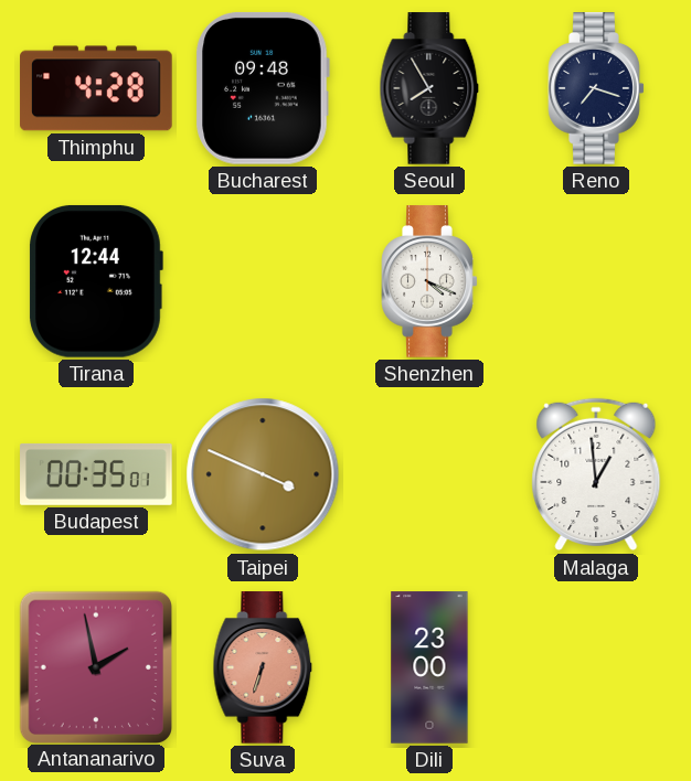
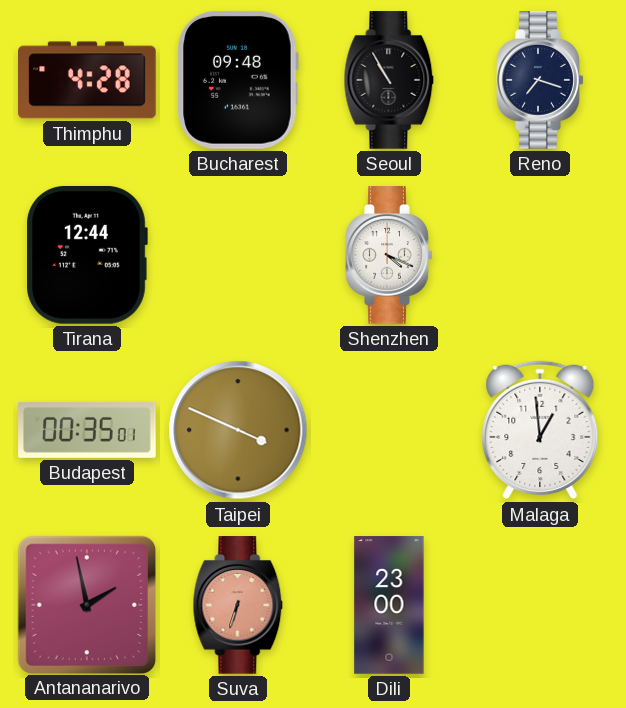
Seoul: 7:55 -> 10:55 (389, 80)
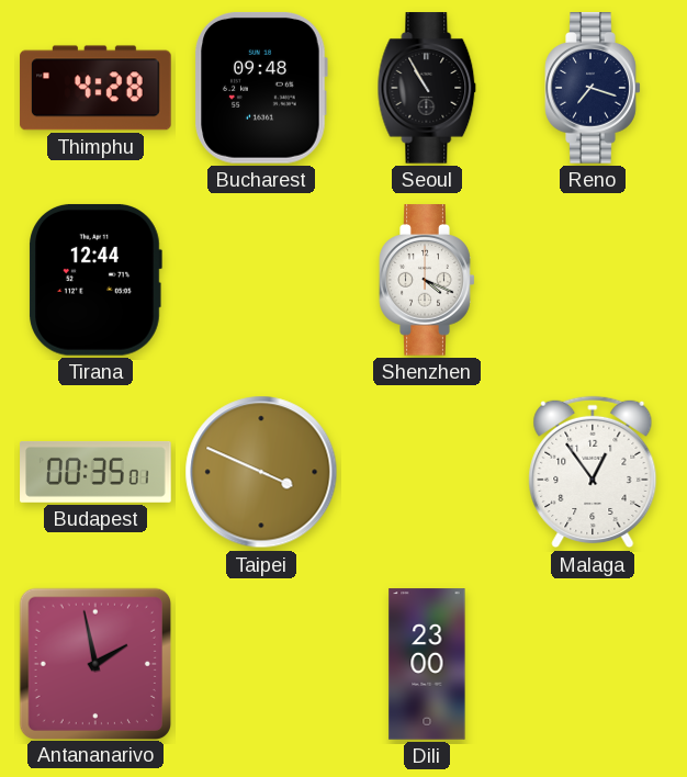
Malaga: 12:59 -> 12:54 (593, 472)
Suva: 6:33 -> none (238, 605)
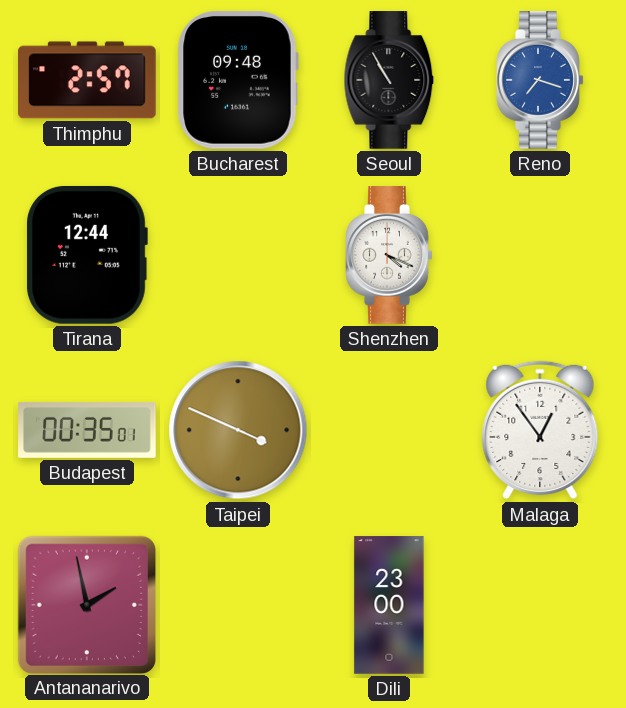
Thimphu: 4:28 -> 2:57 (87, 80)
Reno dial: navy -> blue (540, 80)
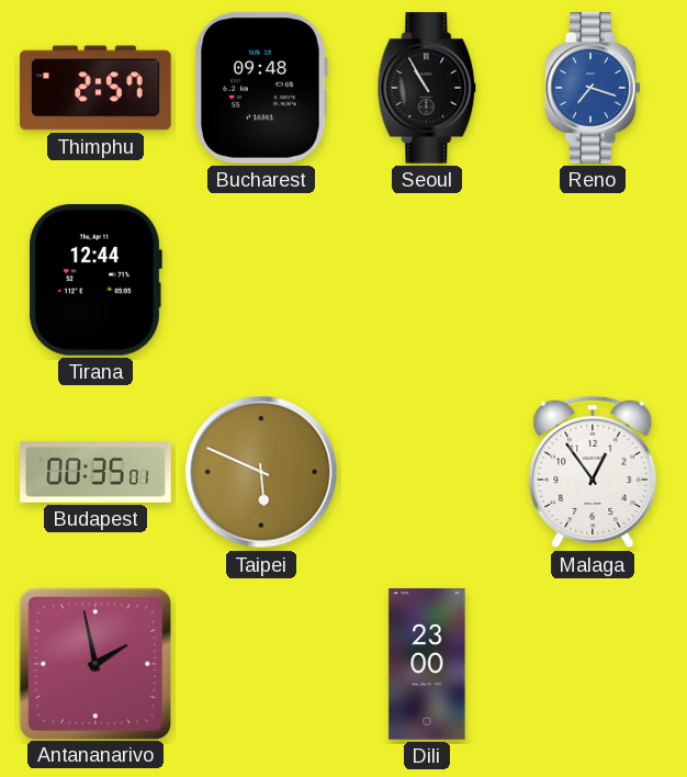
Shenzhen: 4:19 -> none (389, 255)
Taipei: 3:49 -> 5:49 (261, 472)
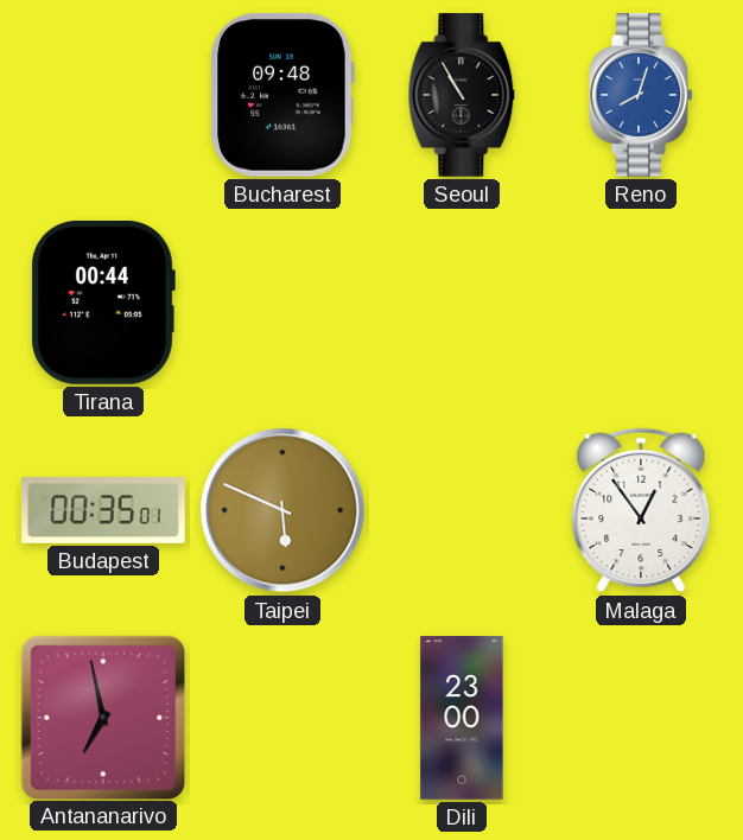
Thimphu: 2:57 -> none (95, 88)
Reno: 7:18 -> 8:03 (641, 95)
Tirana: 12:44 -> 00:44 (103, 303)
Antananarivo: 1:58 -> 6:58 (102, 717)
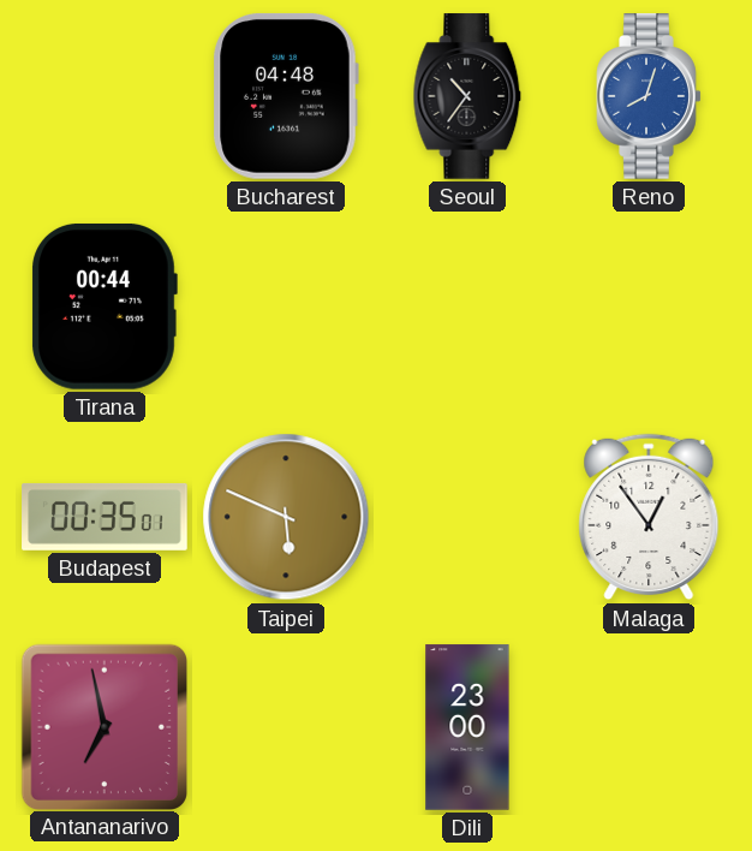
Bucharest: 09:48 -> 04:48 (286, 96)
Seoul: 10:55 -> 10:36 (467, 96)
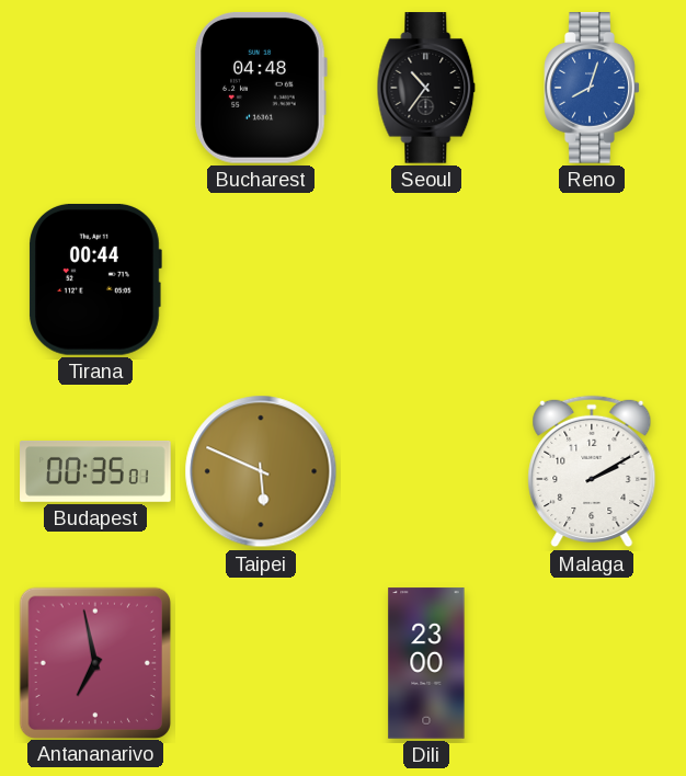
Malaga: 12:54 -> 2:10 (592, 471)
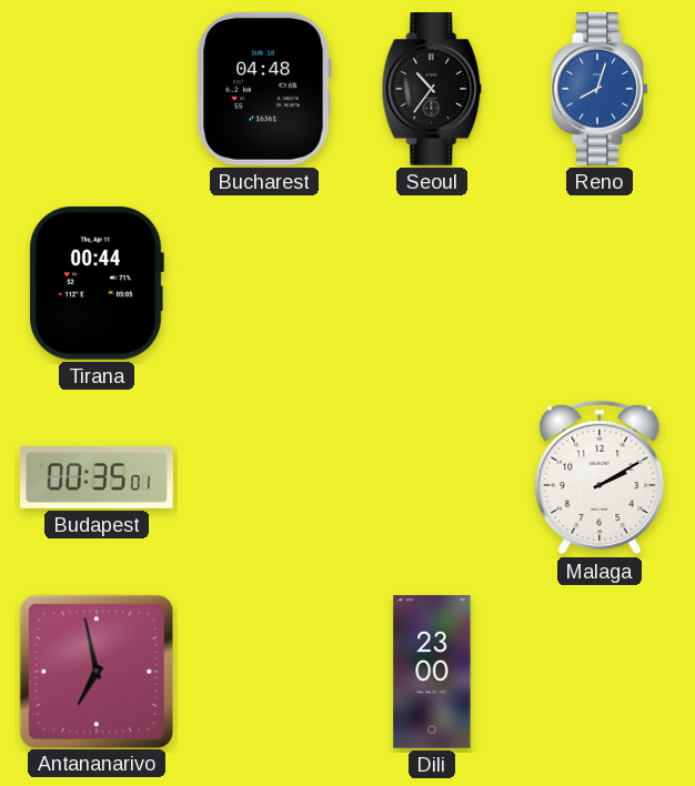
Taipei: 5:49 -> none (261, 471)
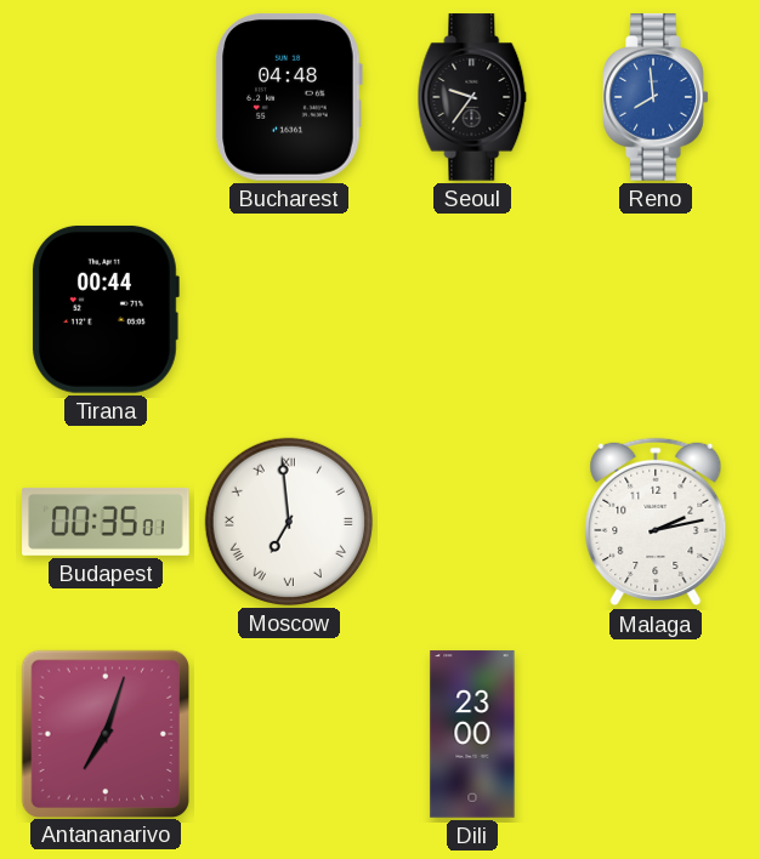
Seoul: 10:36 -> 9:36 (472, 97)
Reno: 8:03 -> 7:59 (656, 97)
Moscow: none -> 6:59 (289, 522)
Malaga: 2:10 -> 2:13 (656, 522)
Antananarivo: 6:58 -> 7:03 (104, 733)
